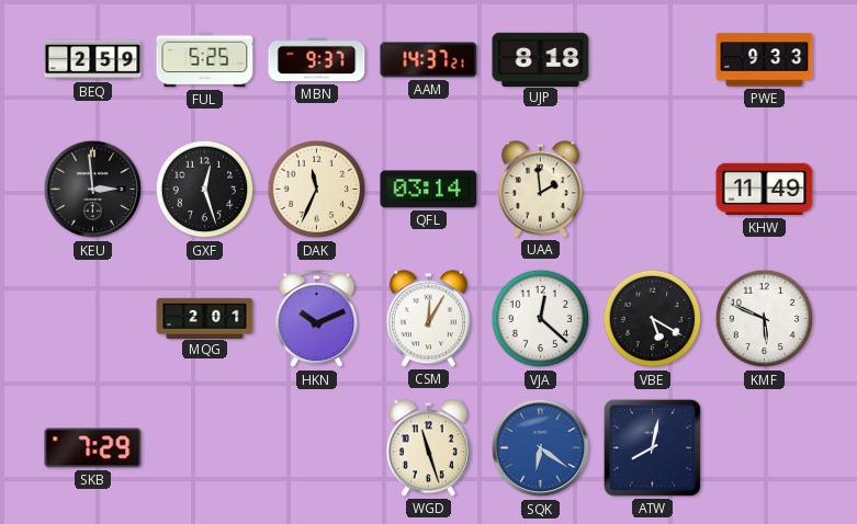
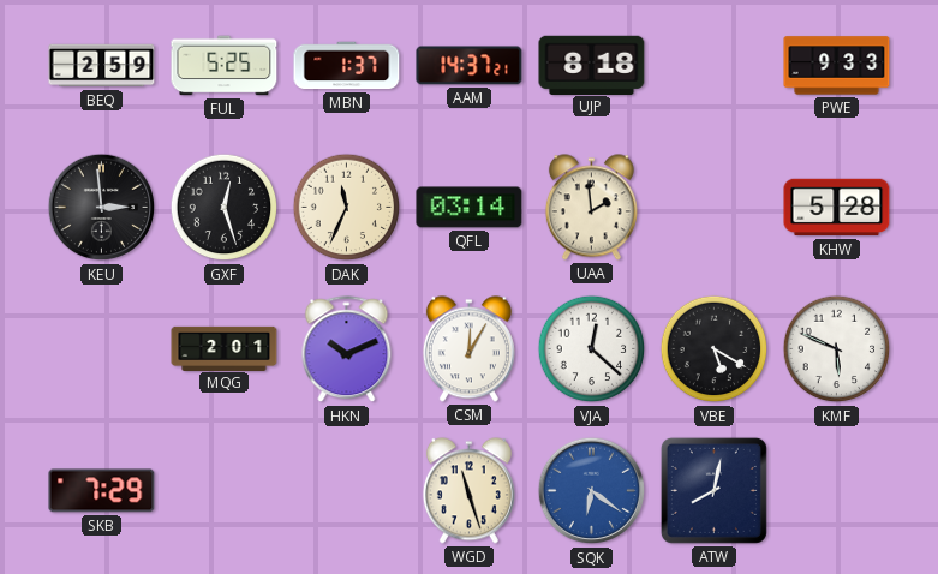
MBN: 9:37 -> 1:37 (347, 66)
KHW: 11:49 -> 5:28 (837, 208)
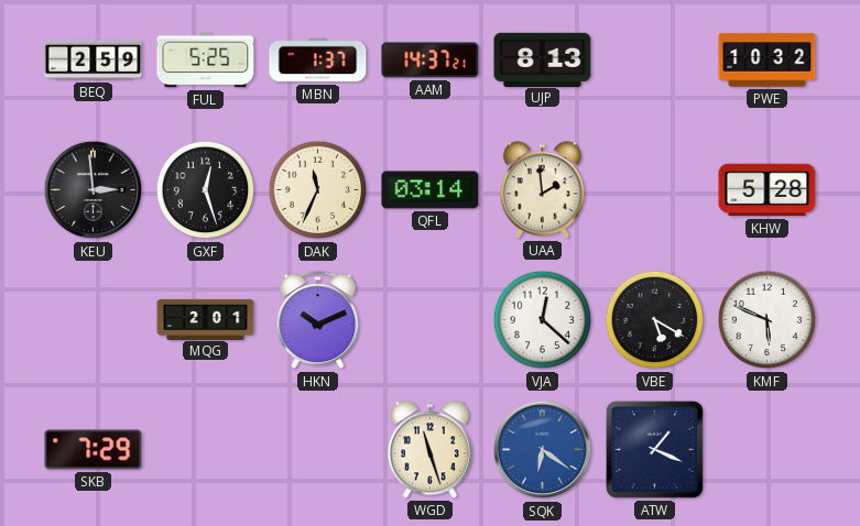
UJP: 8:18 -> 8:13 (543, 59)
PWE: 9:33 -> 10:32 (768, 61)
CSM: 12:05 -> none (468, 349)
ATW: 8:02 -> 1:19 (654, 449)
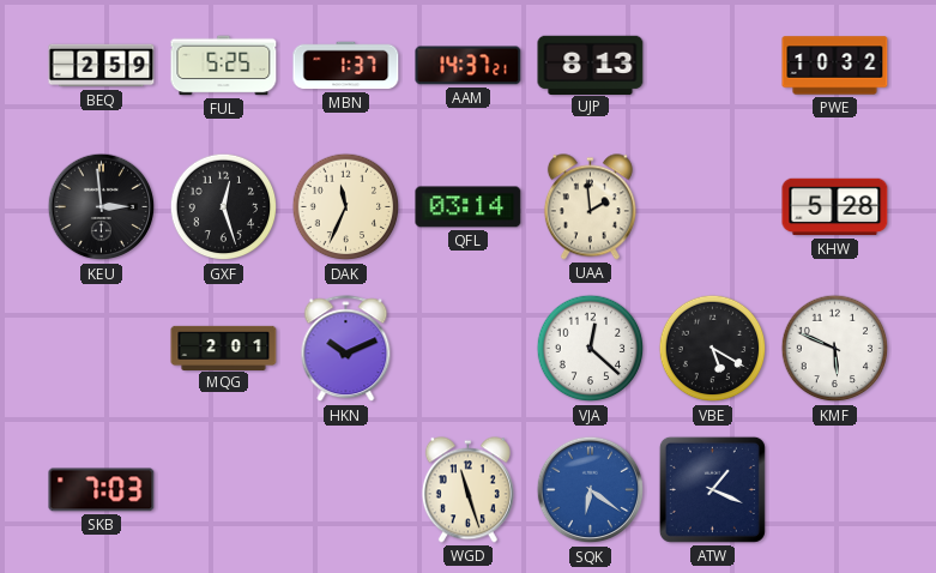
SKB: 7:29 -> 7:03 (102, 490)
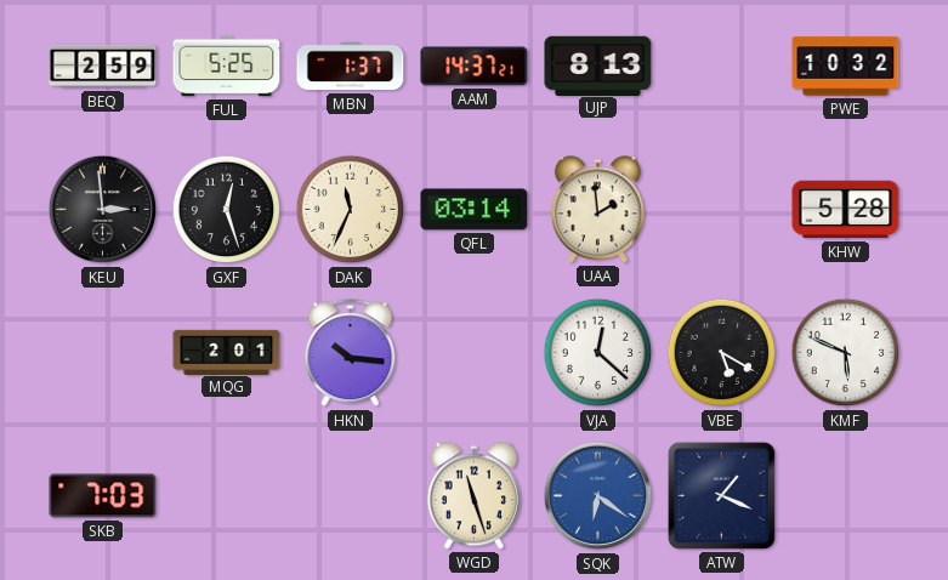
HKN: 10:11 -> 10:16 (351, 353)
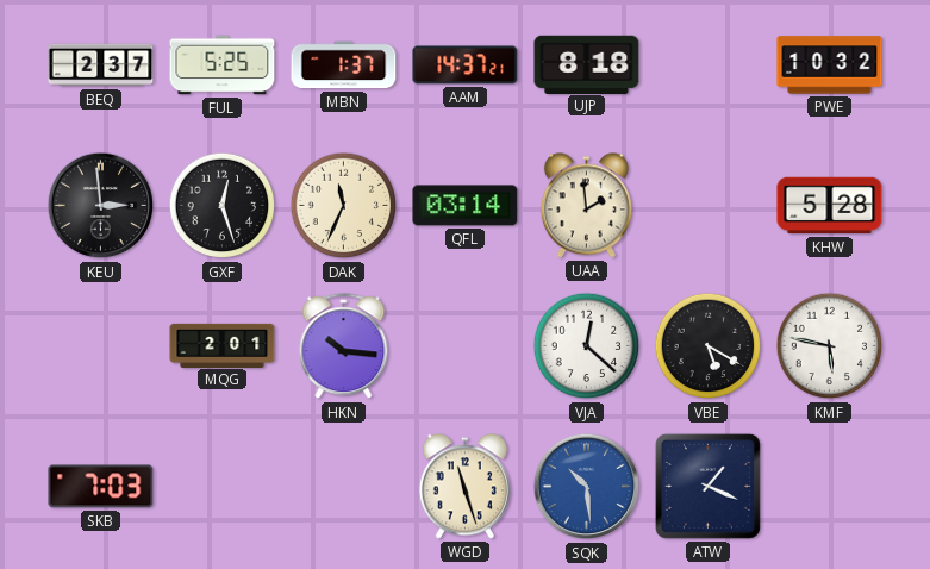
BEQ: 2:59 -> 2:37 (101, 65)
UJP: 8:13 -> 8:18 (587, 64)
KMF: 5:49 -> 5:47 (830, 346)
SQK: 6:21 -> 10:29 (587, 487)
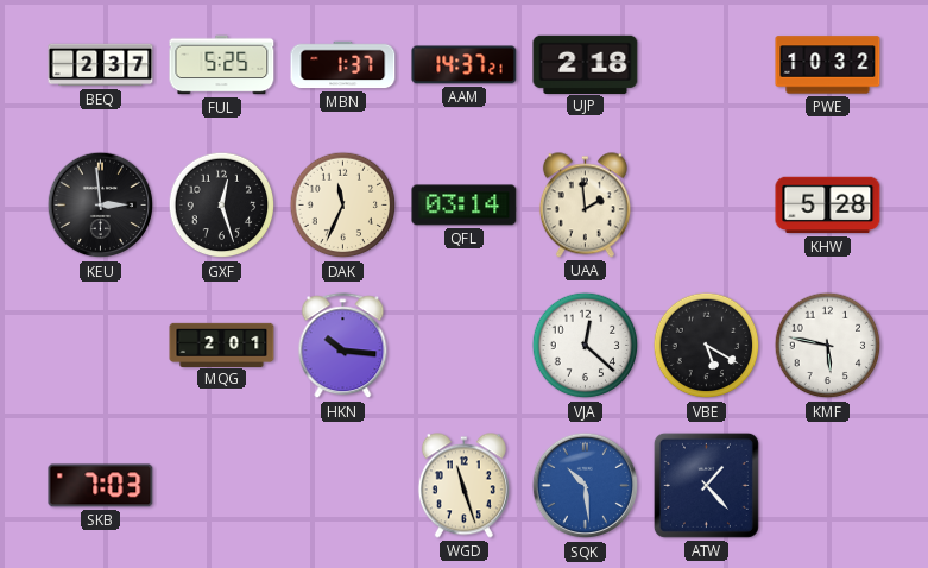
UJP: 8:18 -> 2:18 (586, 64)
ATW: 1:19 -> 1:23 (706, 485)
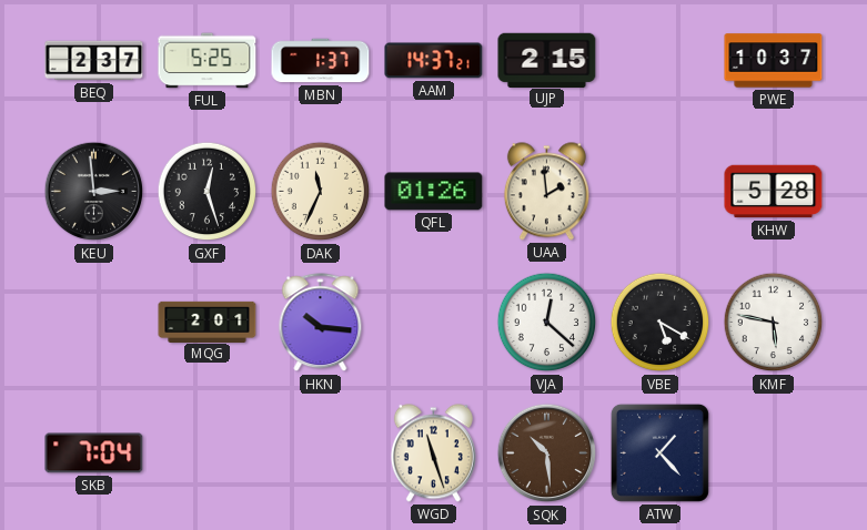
UJP: 2:18 -> 2:15 (547, 60)
PWE: 10:32 -> 10:37 (774, 61)
QFL: 03:14 -> 01:26 (434, 192)
SKB: 7:03 -> 7:04 (94, 453)
SQK dial: blue -> brown (547, 453)
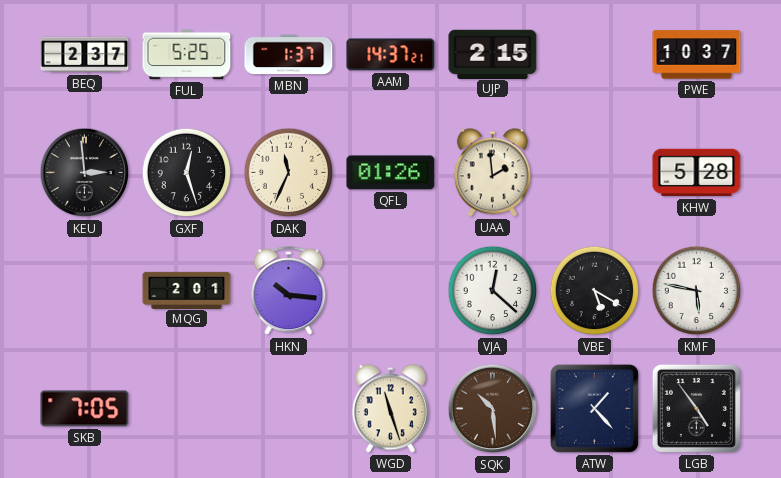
SKB: 7:04 -> 7:05 (85, 409)
LGB: none -> 4:54 (696, 408)
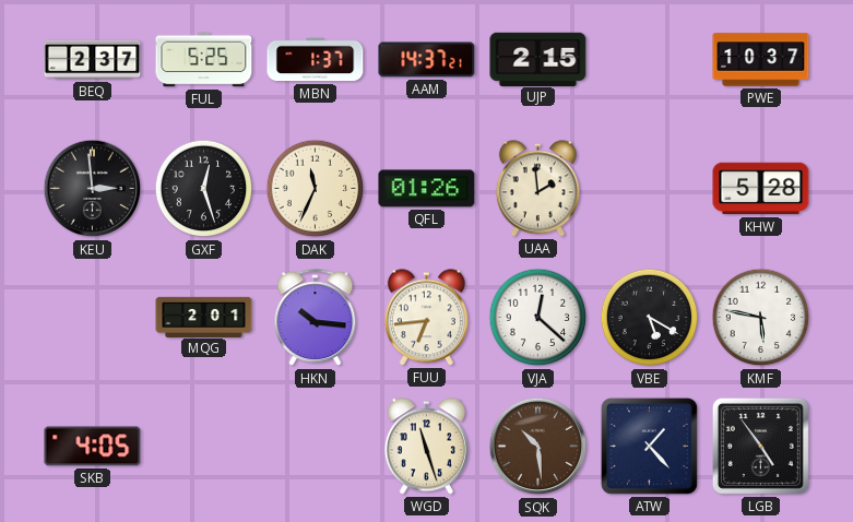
FUU: none -> 6:44 (426, 318)
SKB: 7:05 -> 4:05 (93, 447)
